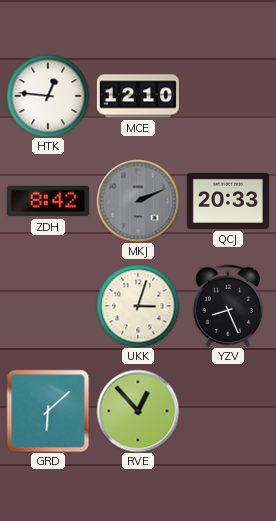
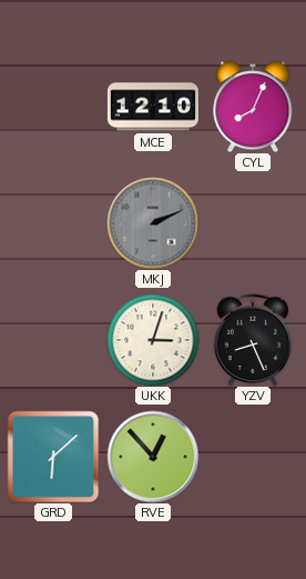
HTK: 12:46 -> none (48, 96)
CYL: none -> 8:04 (253, 107)
ZDH: 8:42 -> none (48, 201)
QCJ: 20:33 -> none (228, 201)
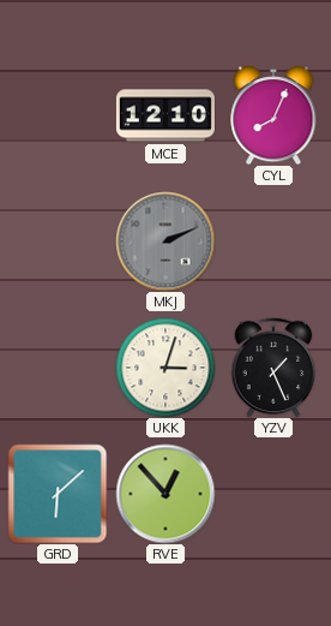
YZV: 8:26 -> 1:26 (273, 368)
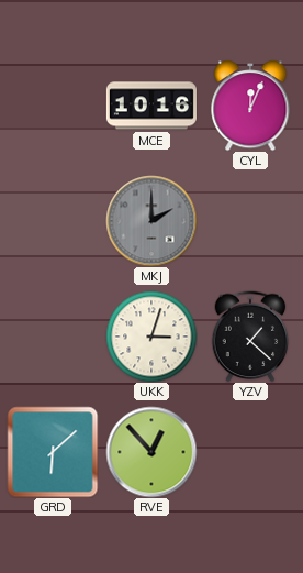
MCE: 12:10 -> 10:16 (151, 106)
CYL: 8:04 -> 12:04 (250, 106)
MKJ: 2:11 -> 2:00 (151, 221)
YZV: 1:26 -> 1:22 (250, 337)
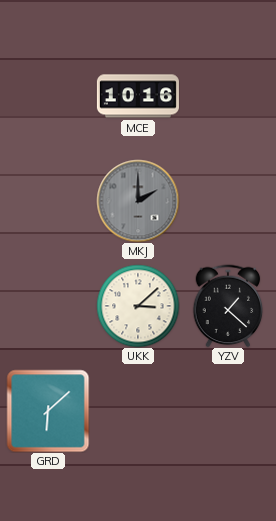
CYL: 12:04 -> none (250, 106)
UKK: 3:03 -> 3:08 (138, 306)
RVE: 12:53 -> none (151, 452)
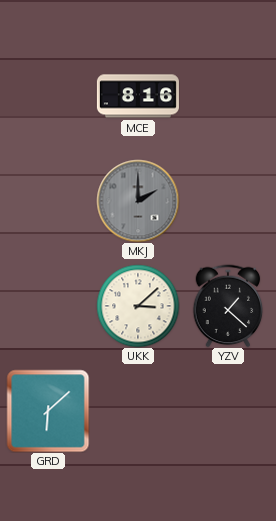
MCE: 10:16 -> 8:16 (138, 96)
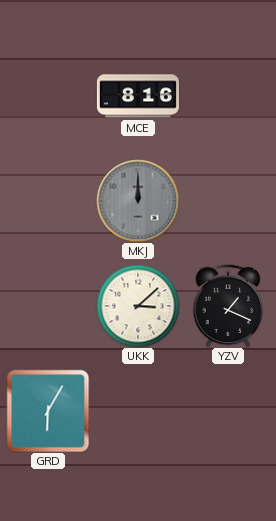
MKJ: 2:00 -> 12:00 (138, 201)
YZV: 1:22 -> 1:19 (228, 306)
GRD: 6:08 -> 6:05 (48, 411)
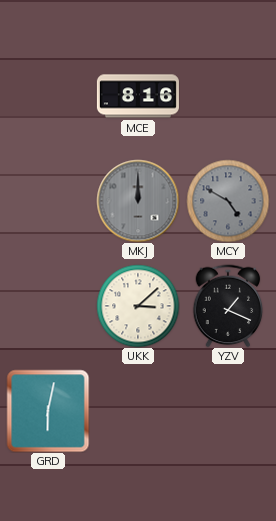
MCY: none -> 4:50 (228, 201)
GRD: 6:05 -> 6:02 (48, 411)
